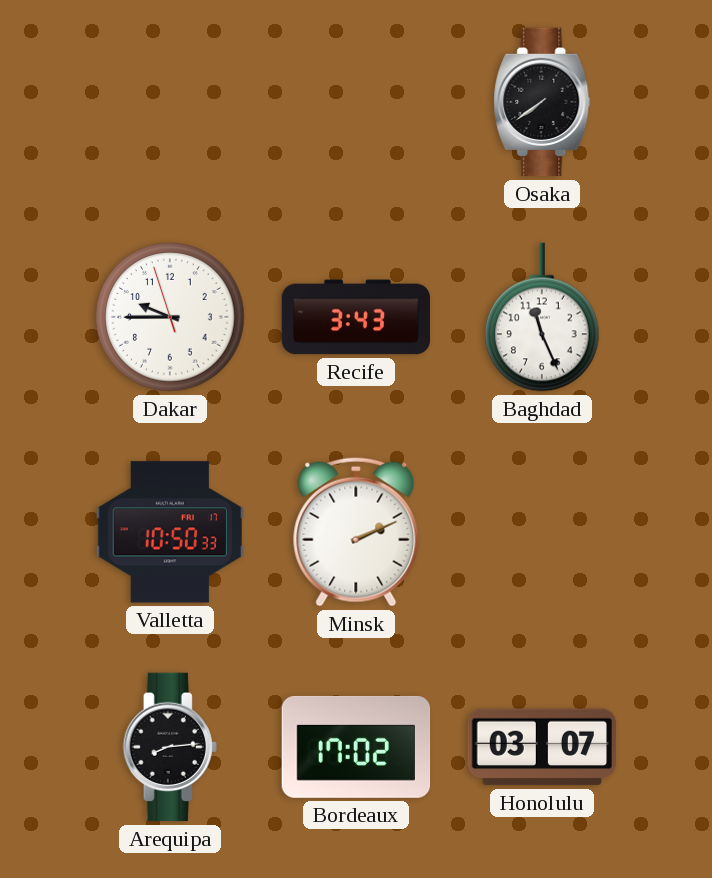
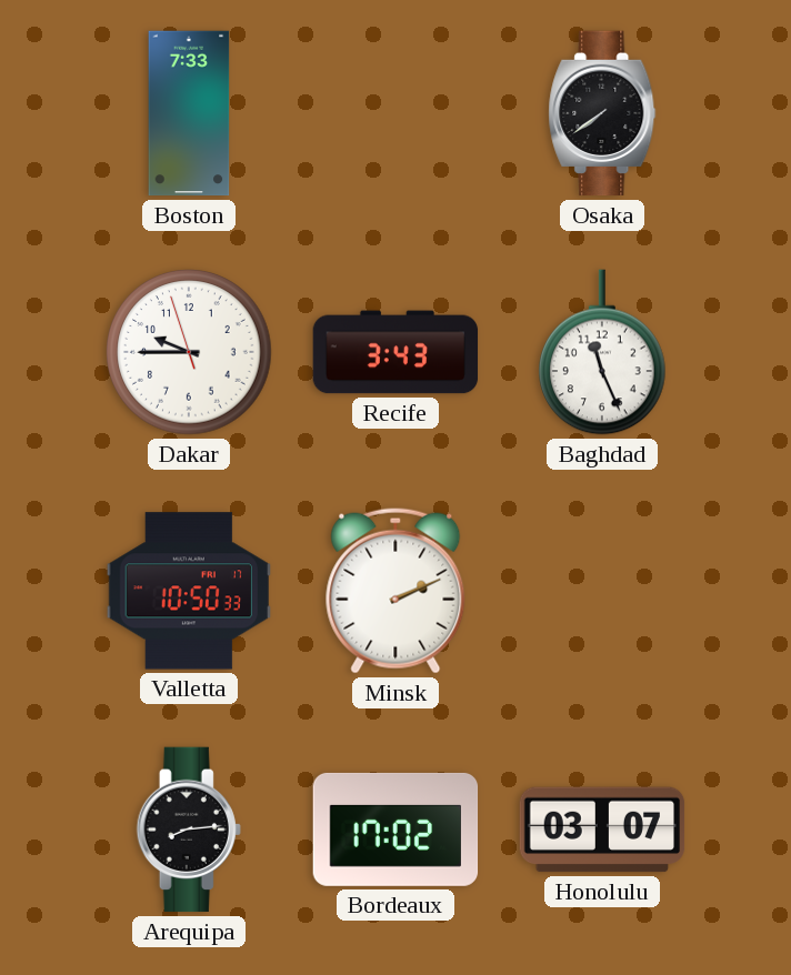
Boston: none -> 7:33 (189, 113)
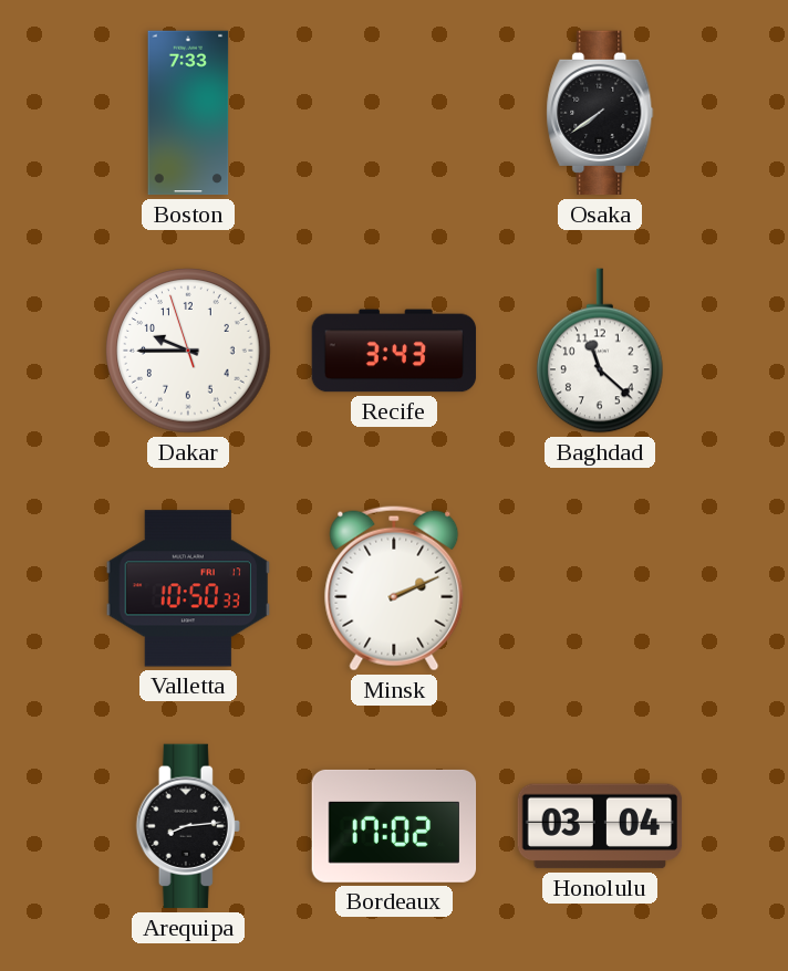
Baghdad: 11:26 -> 11:22 (601, 351)
Honolulu: 03:07 -> 03:04 (600, 826)
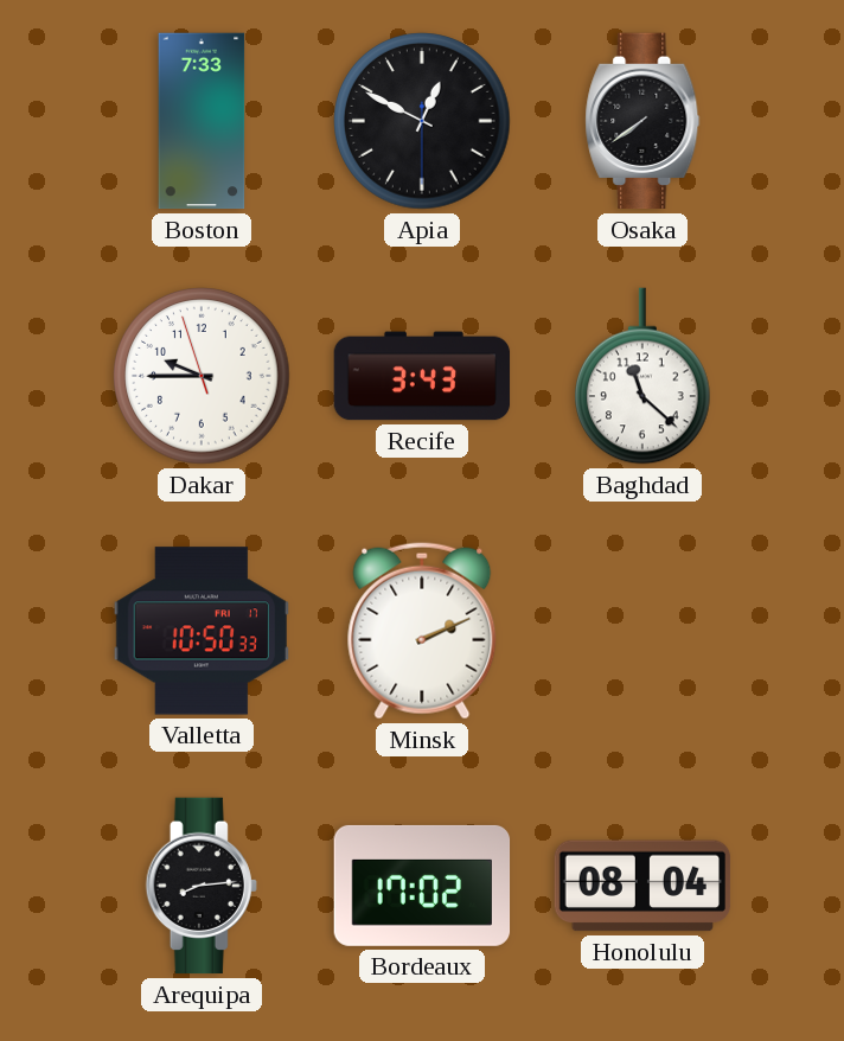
Apia: none -> 12:49 (422, 121)
Honolulu: 03:04 -> 08:04 (642, 886)
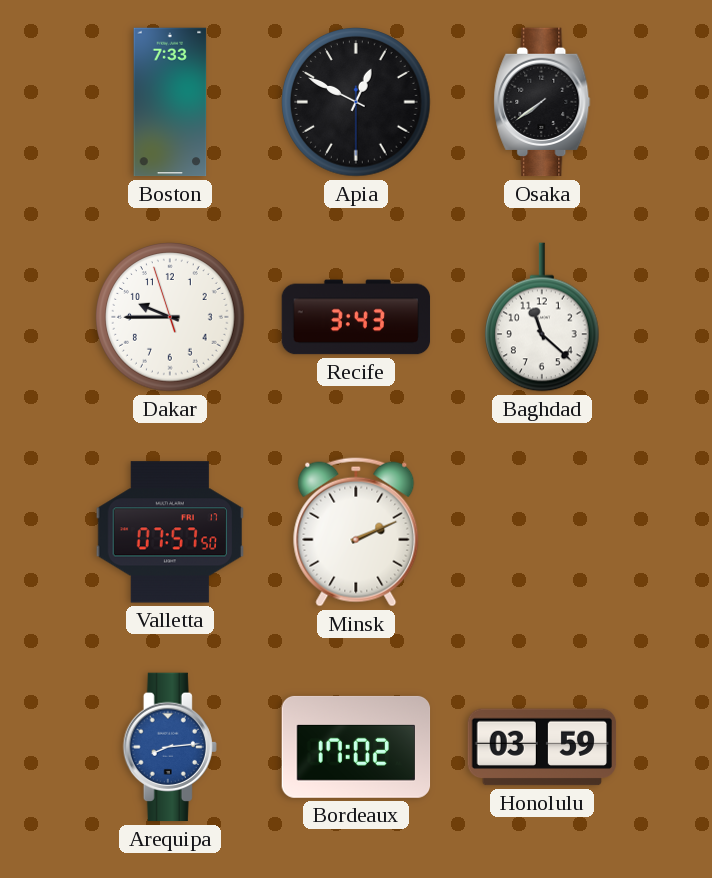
Valletta: 10:50 -> 07:57 (170, 532)
Arequipa dial: black -> blue (170, 747)
Honolulu: 08:04 -> 03:59 (542, 747)
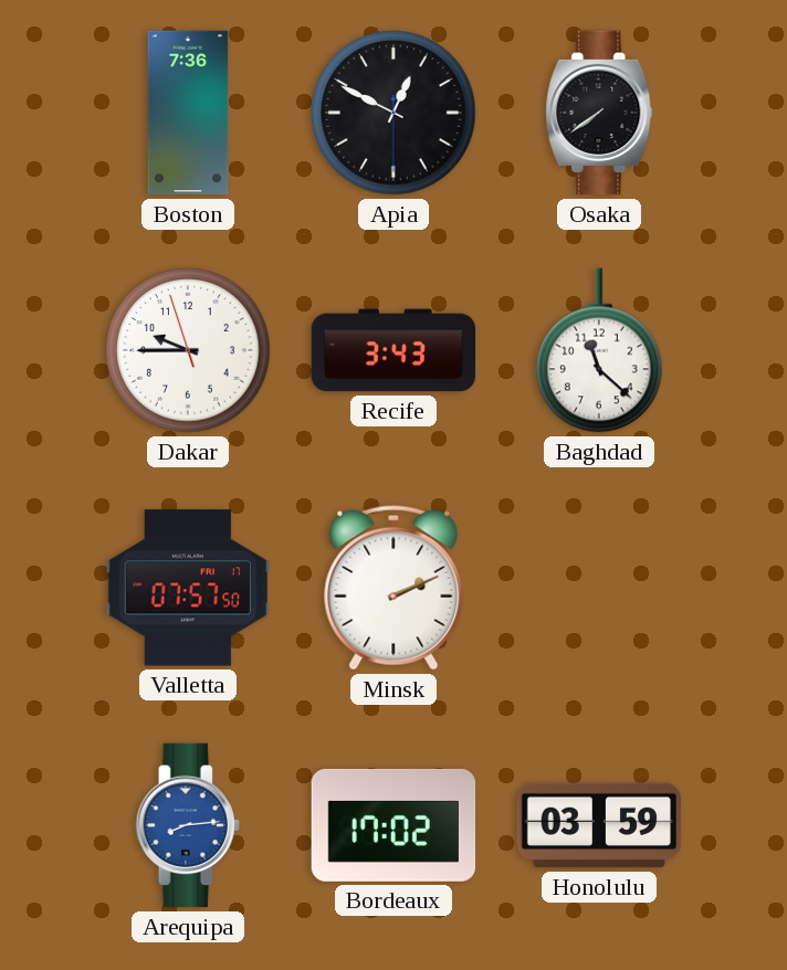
Boston: 7:33 -> 7:36 (188, 113)
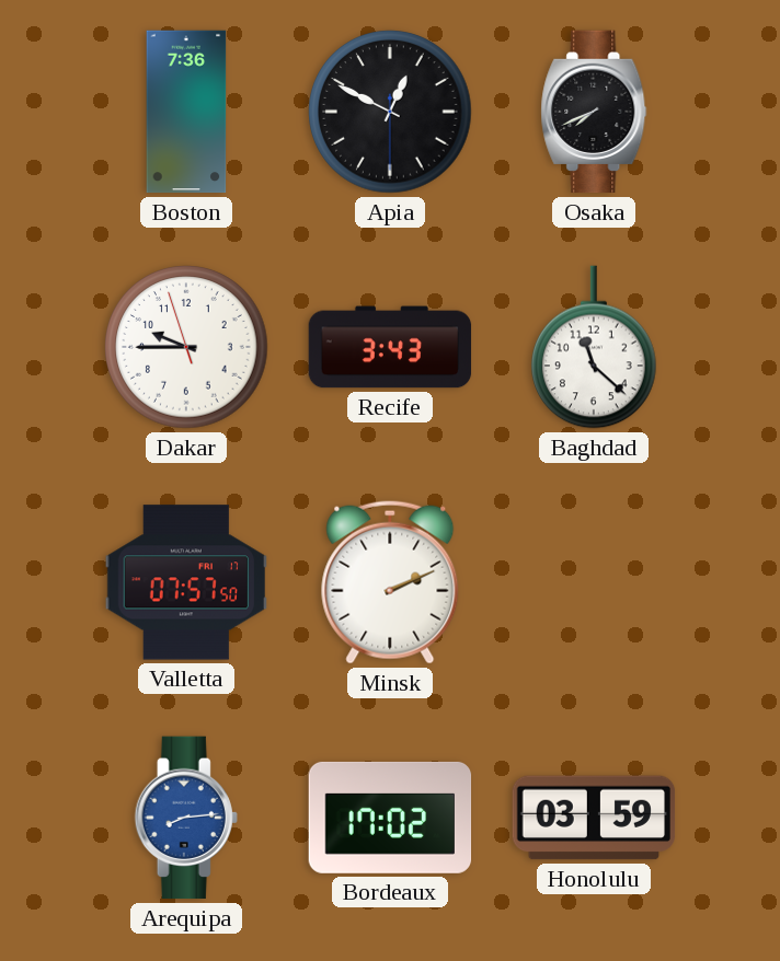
Osaka: 7:39 -> 7:41 (594, 112)
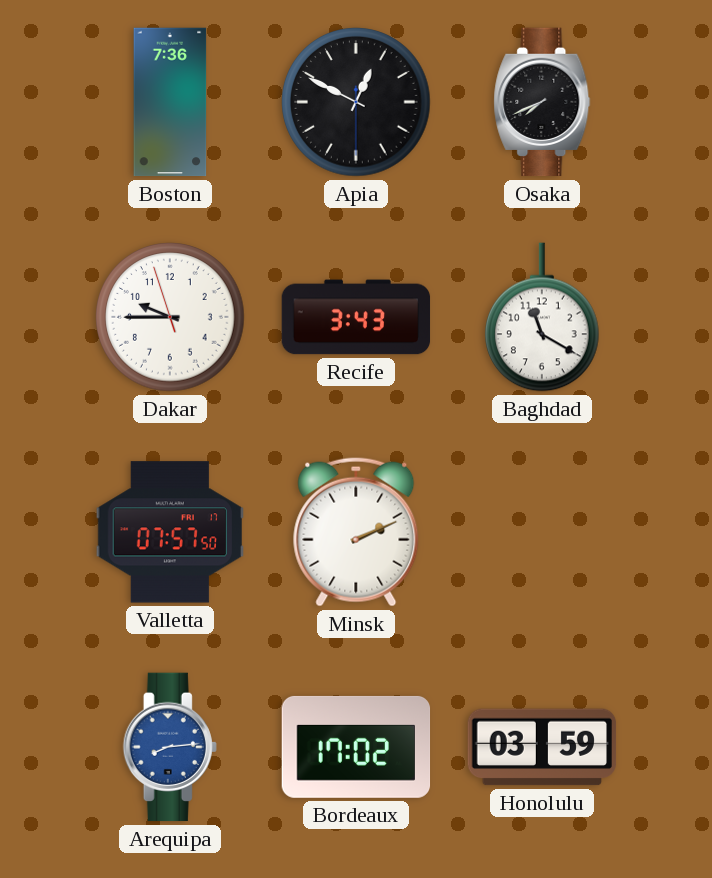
Baghdad: 11:22 -> 11:20 (543, 317)
